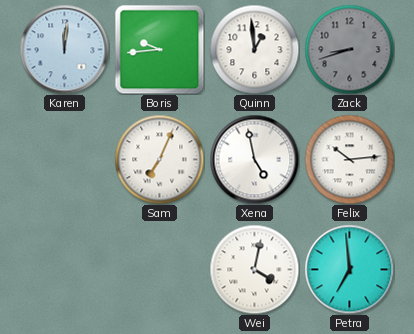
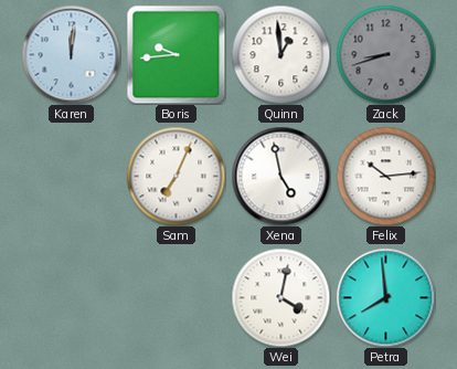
Petra: 6:59 -> 7:59 (385, 297)
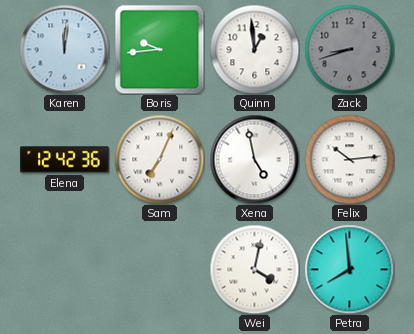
Elena: none -> 12:42 (65, 160)
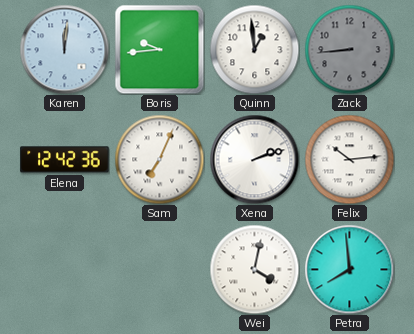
Zack: 8:42 -> 8:44 (349, 49)
Xena: 4:58 -> 2:12 (254, 159)
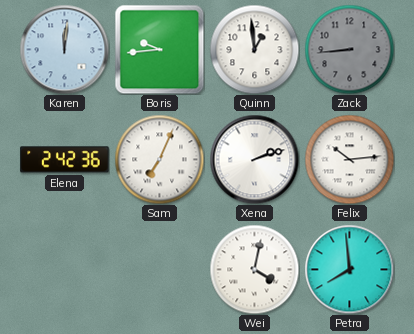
Elena: 12:42 -> 2:42 (65, 160)
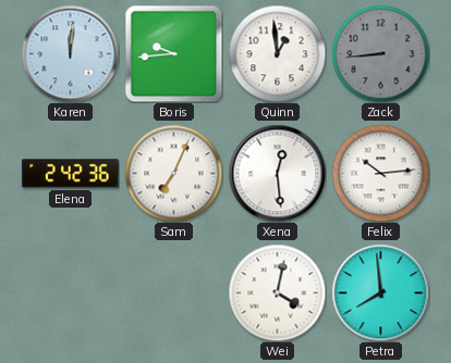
Xena: 2:12 -> 12:29 (277, 173)
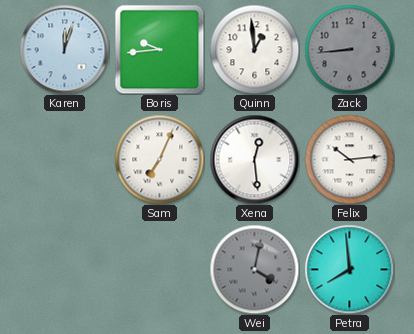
Karen: 12:01 -> 12:03 (64, 49)
Elena: 2:42 -> none (71, 174)
Wei dial: white -> grey (254, 269)
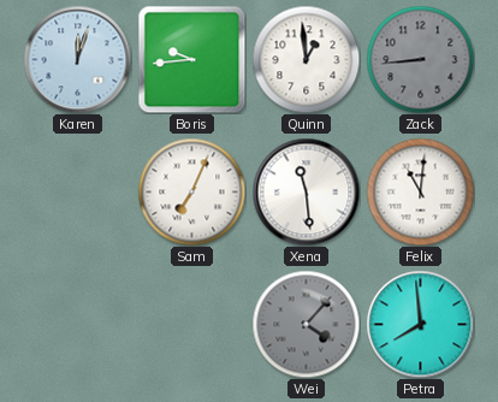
Xena: 12:29 -> 11:29 (306, 191)
Felix: 10:14 -> 11:01 (420, 191)
Wei: 4:02 -> 4:07 (306, 324)
